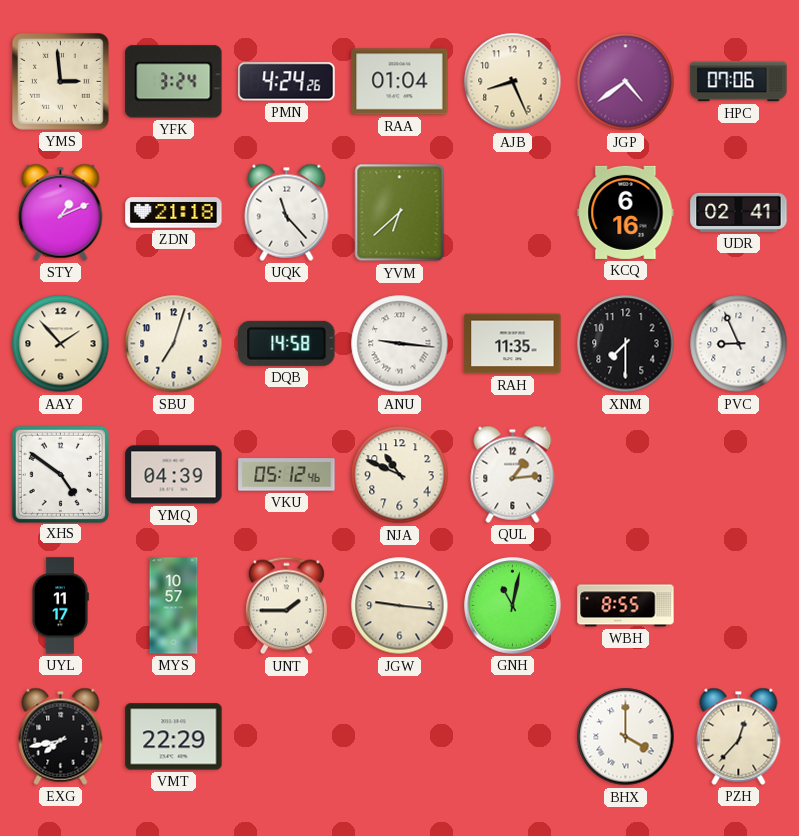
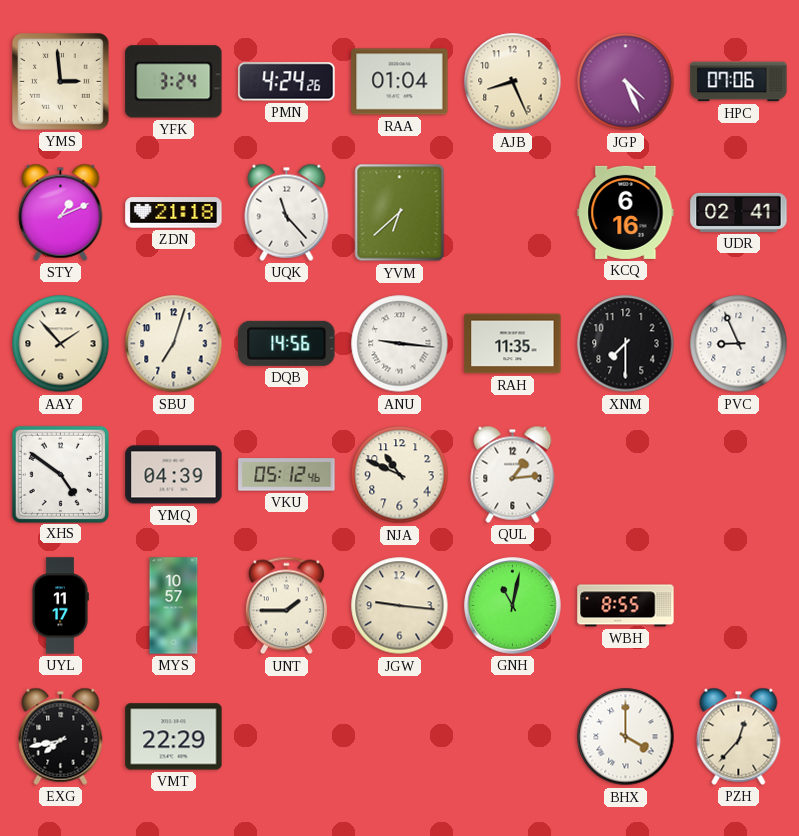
JGP: 4:39 -> 4:26 (626, 82)
DQB: 14:58 -> 14:56 (287, 343)
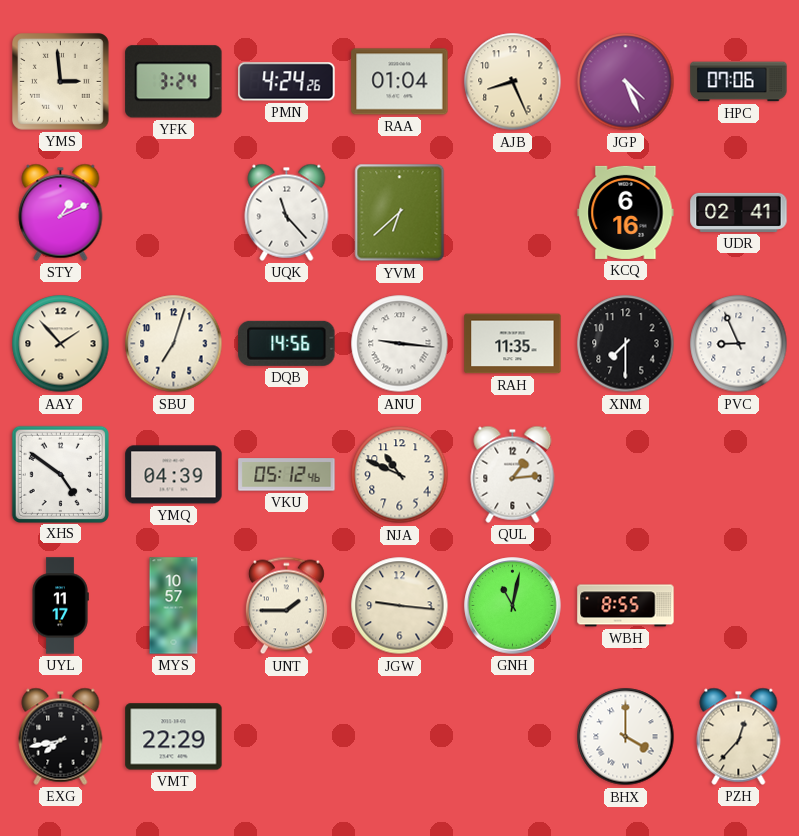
ZDN: 21:18 -> none (174, 213)
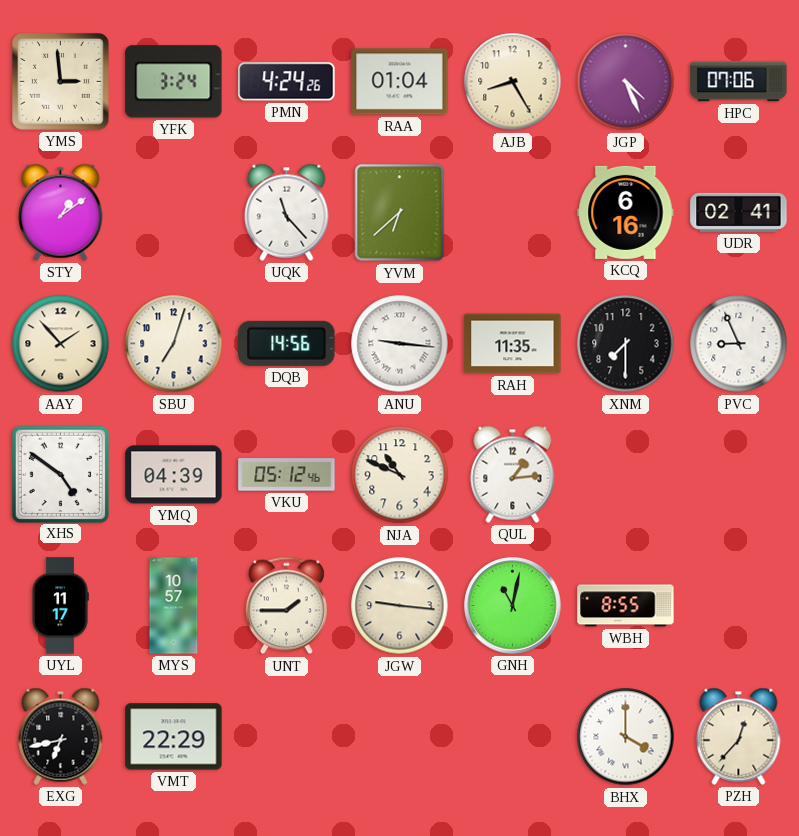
AJB: 8:26 -> 8:25 (513, 82)
STY: 1:11 -> 1:09 (61, 212)
EXG: 7:43 -> 6:43 (61, 736)
